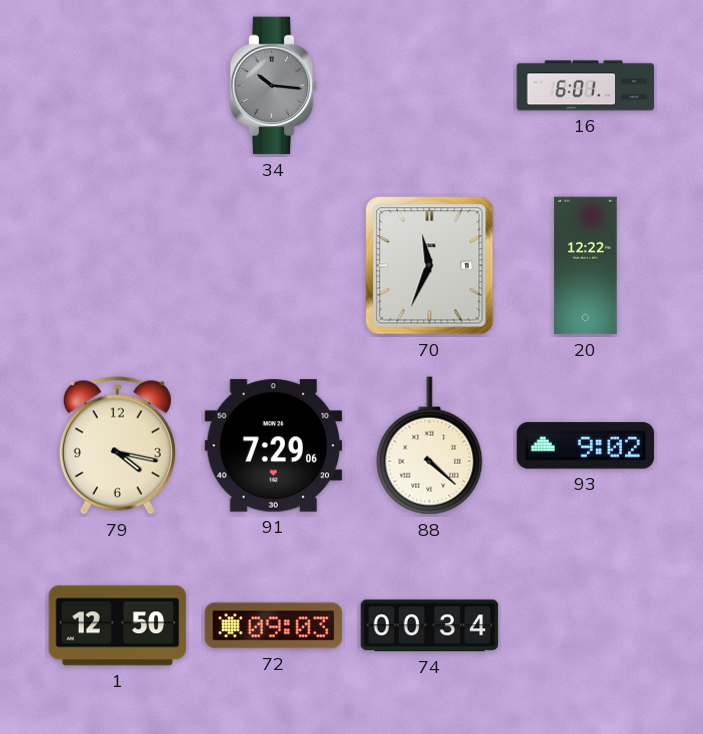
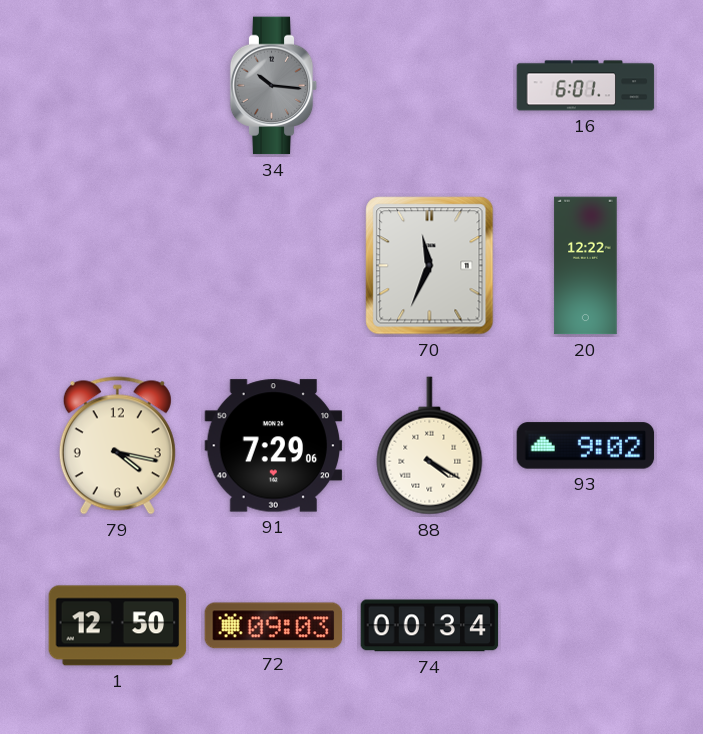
88: 4:22 -> 4:20 (430, 446)
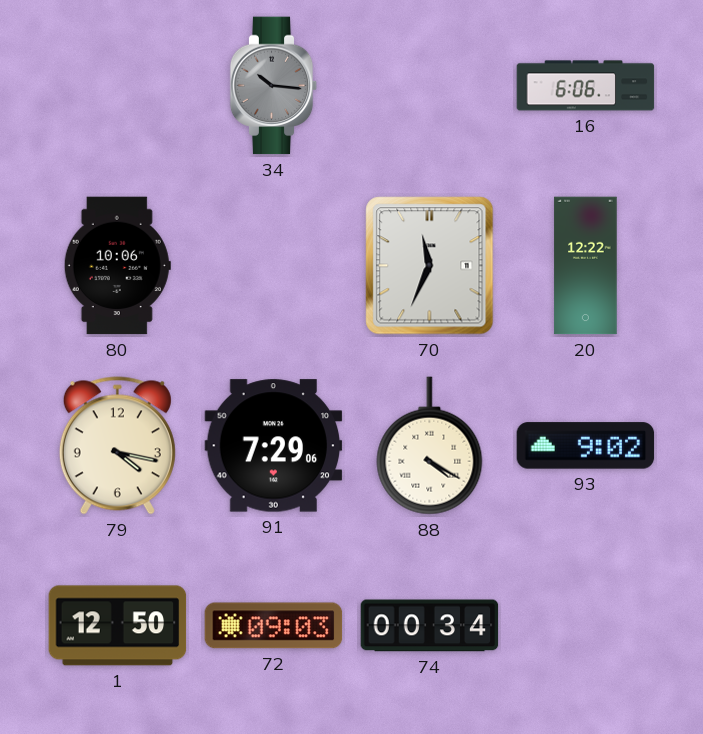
16: 6:01 -> 6:06 (586, 86)
80: none -> 10:06 (117, 266)
